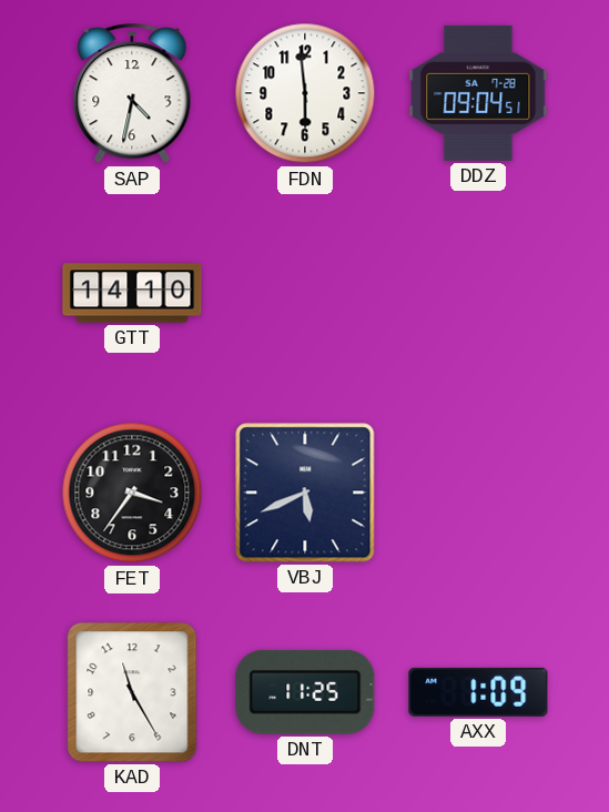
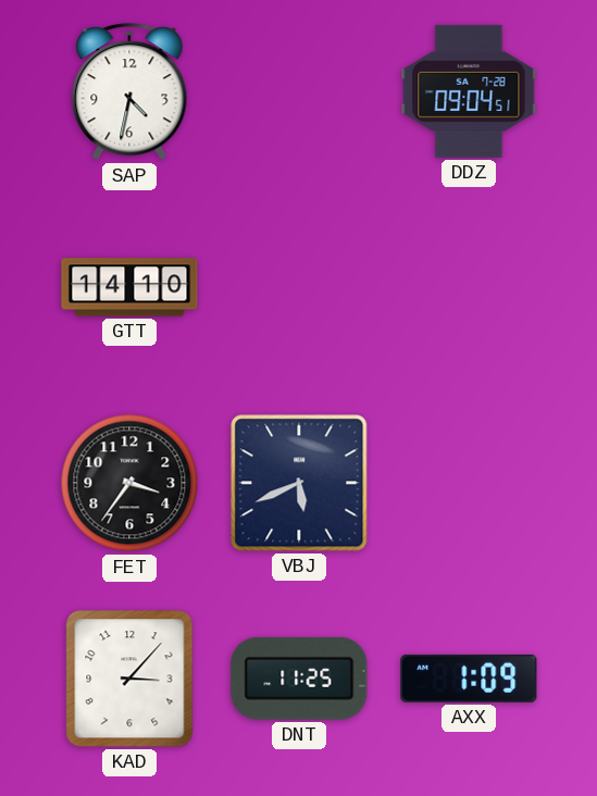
FDN: 5:59 -> none (305, 93)
KAD: 11:25 -> 3:07 (129, 679)
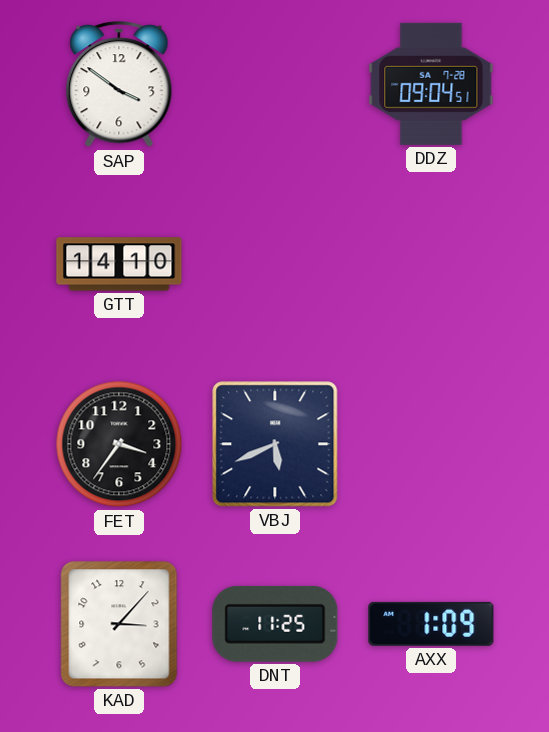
SAP: 4:32 -> 3:51 (119, 85)
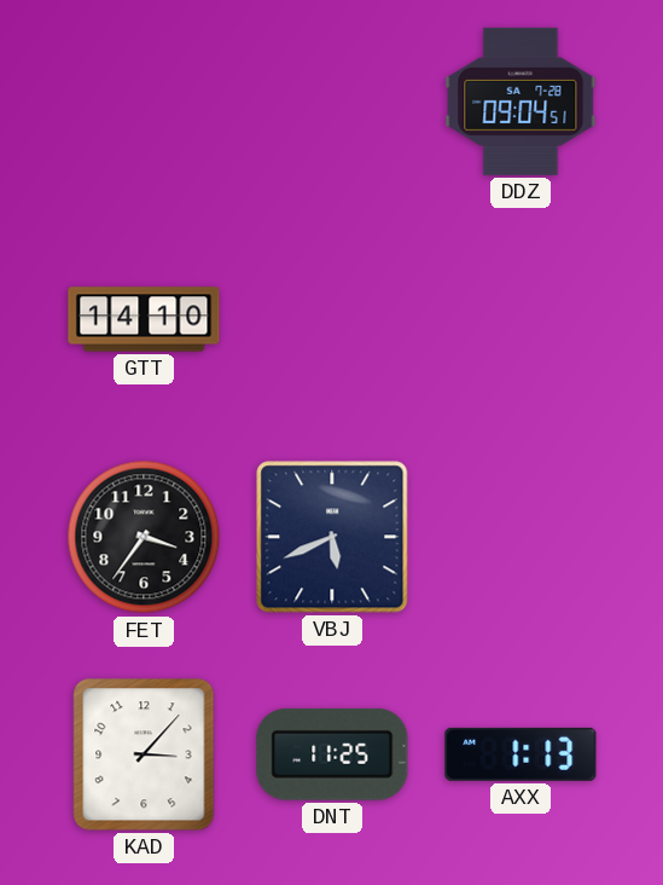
SAP: 3:51 -> none (119, 85)
AXX: 1:09 -> 1:13 (520, 754)
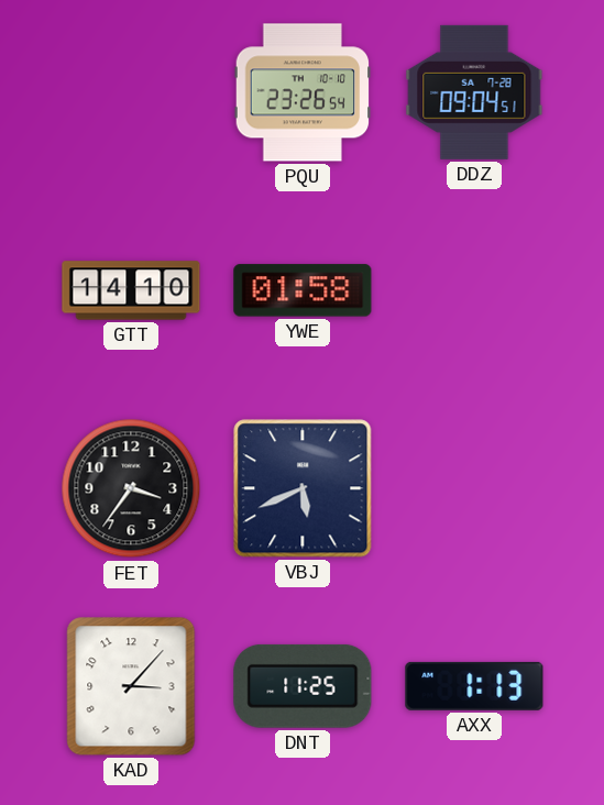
PQU: none -> 23:26 (303, 92)
YWE: none -> 01:58 (303, 290)
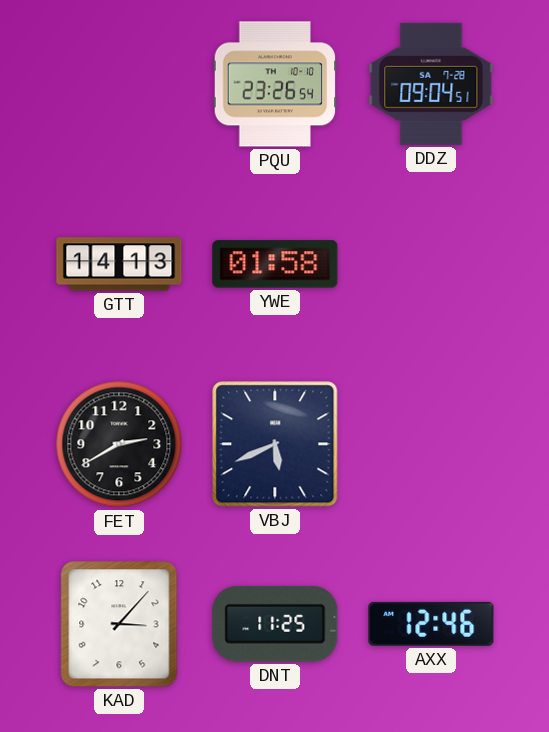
GTT: 14:10 -> 14:13 (119, 264)
FET: 3:36 -> 2:40 (119, 444)
AXX: 1:13 -> 12:46 (431, 624)
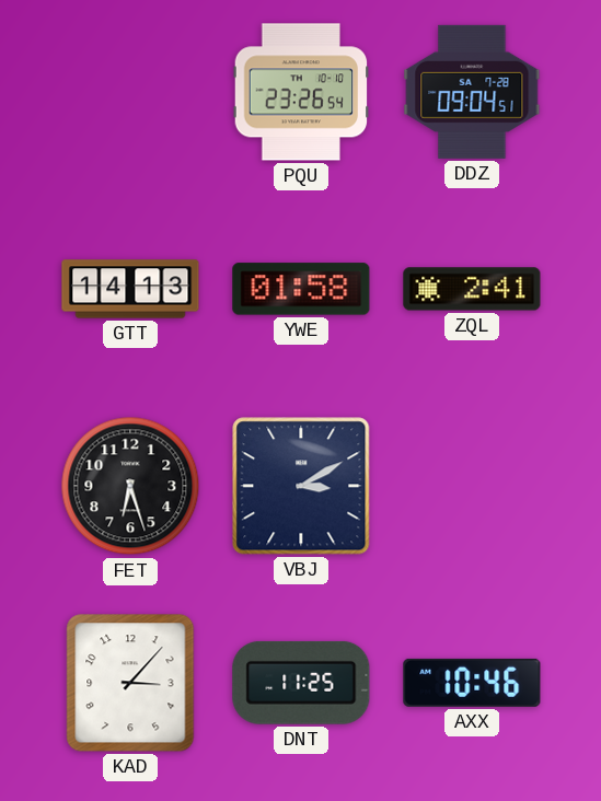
ZQL: none -> 2:41 (472, 289)
FET: 2:40 -> 6:27 (130, 486)
VBJ: 5:41 -> 3:10 (301, 486)
AXX: 12:46 -> 10:46 (472, 683)
